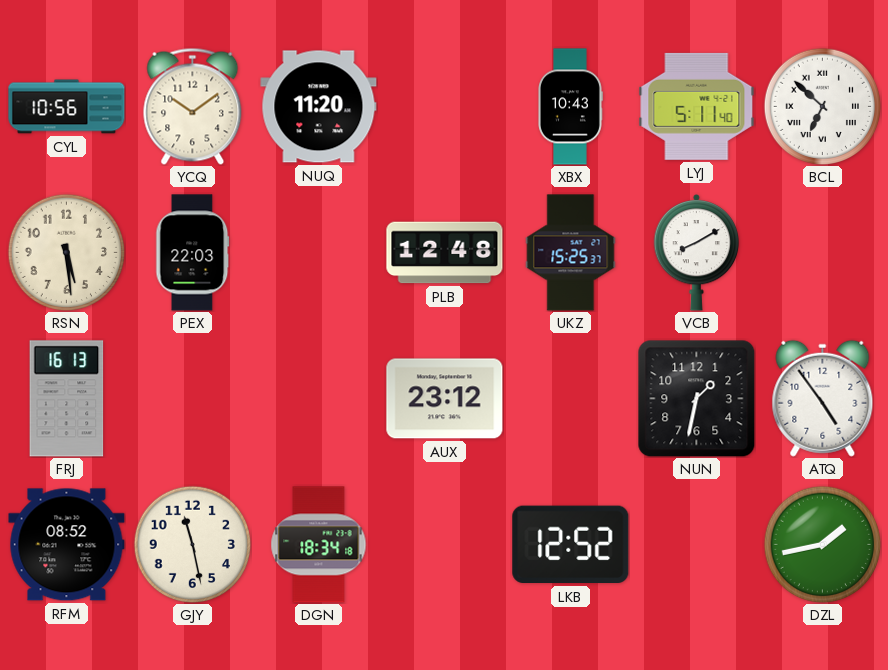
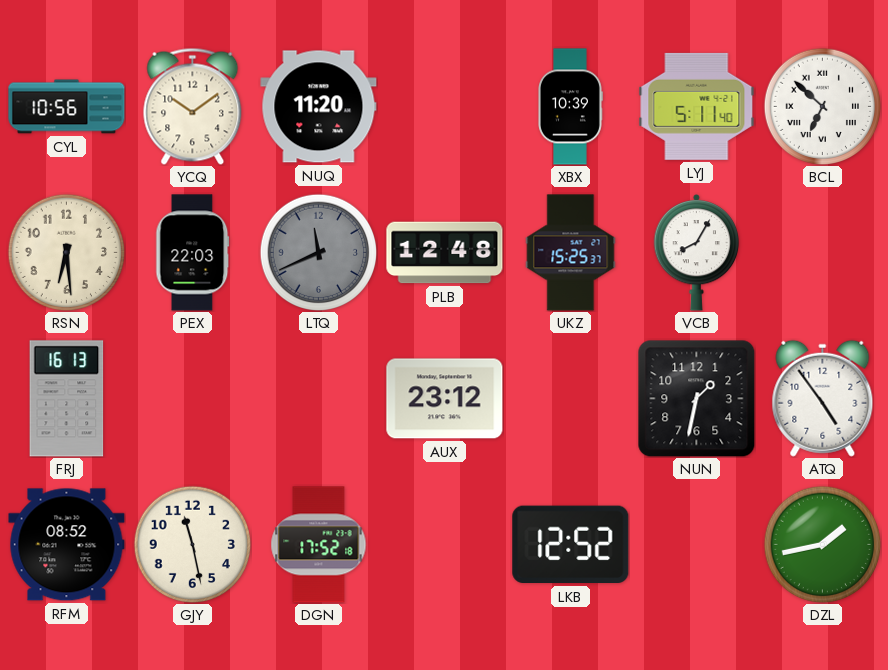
XBX: 10:43 -> 10:39 (571, 107)
RSN: 5:29 -> 6:29 (66, 252)
LTQ: none -> 11:41 (318, 252)
VCB: 8:10 -> 8:05 (697, 252)
DGN: 18:34 -> 17:52 (319, 545)
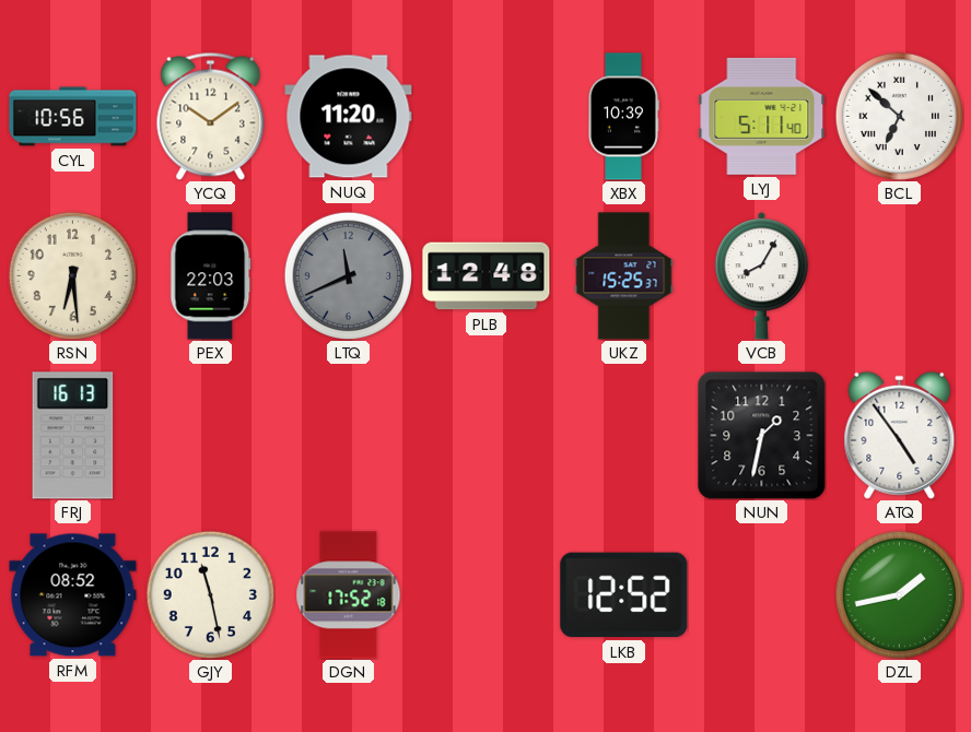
AUX: 23:12 -> none (445, 399)
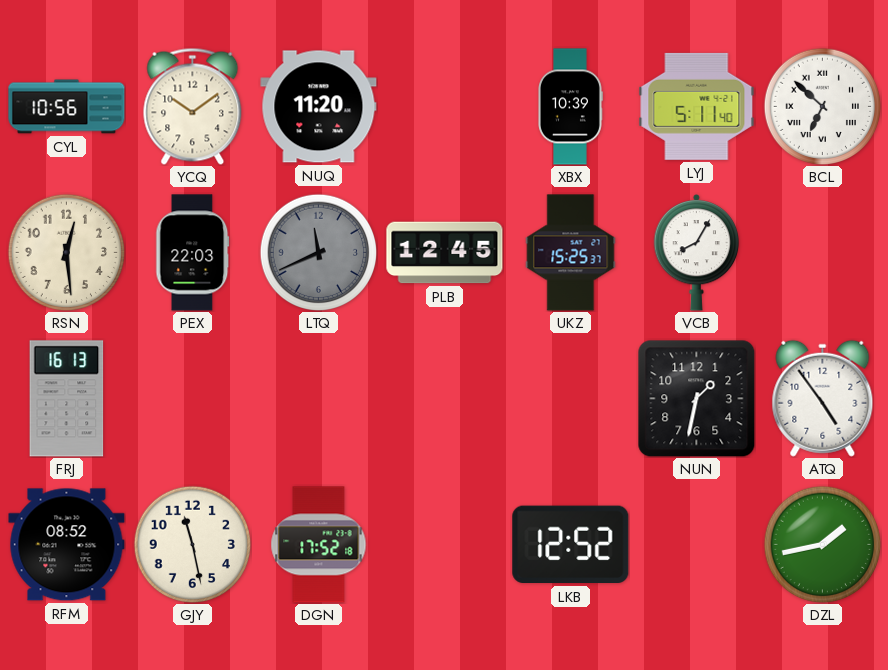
RSN: 6:29 -> 12:29 (66, 252)
PLB: 12:48 -> 12:45 (445, 253)
